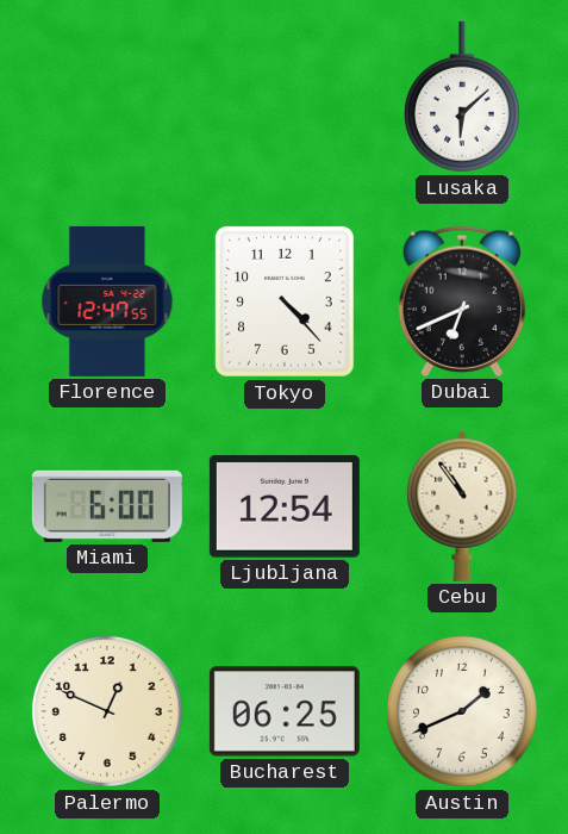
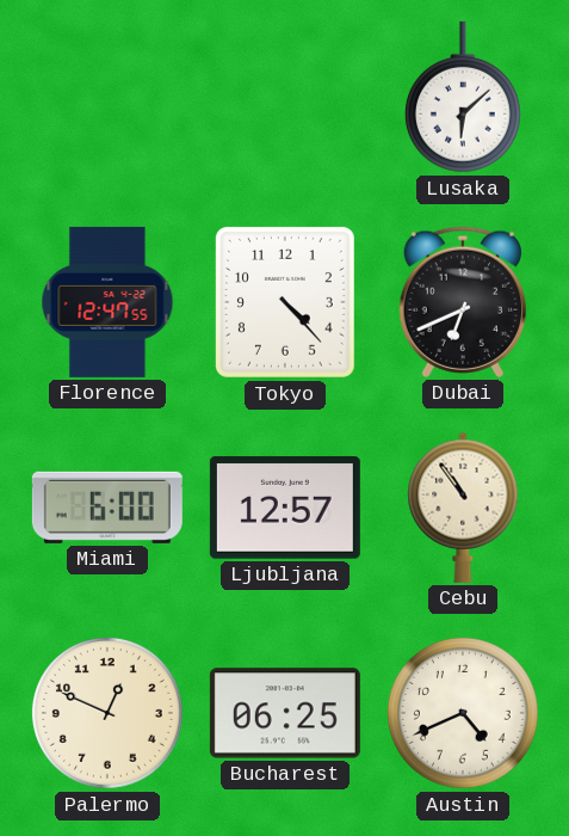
Ljubljana: 12:54 -> 12:57 (285, 508)
Austin: 1:41 -> 4:41 (463, 713)
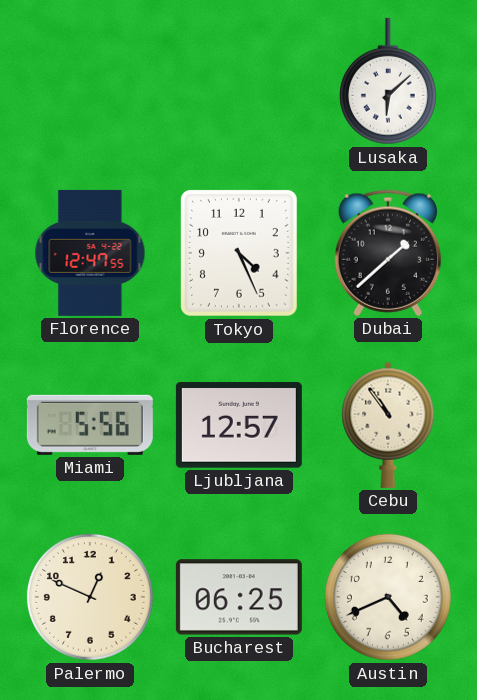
Tokyo: 4:23 -> 4:26 (239, 253)
Dubai: 6:41 -> 1:38 (388, 253)
Miami: 6:00 -> 5:56 (90, 425)
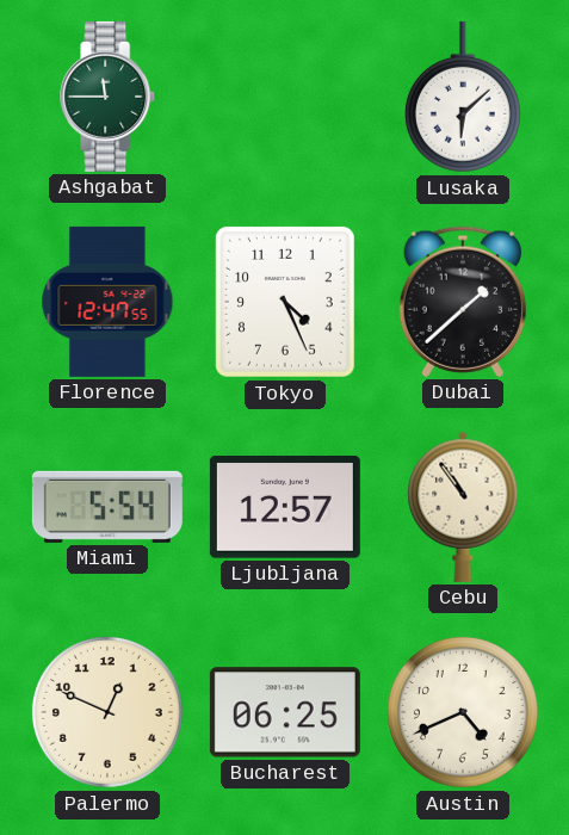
Ashgabat: none -> 11:45 (109, 97)
Miami: 5:56 -> 5:54 (107, 507)
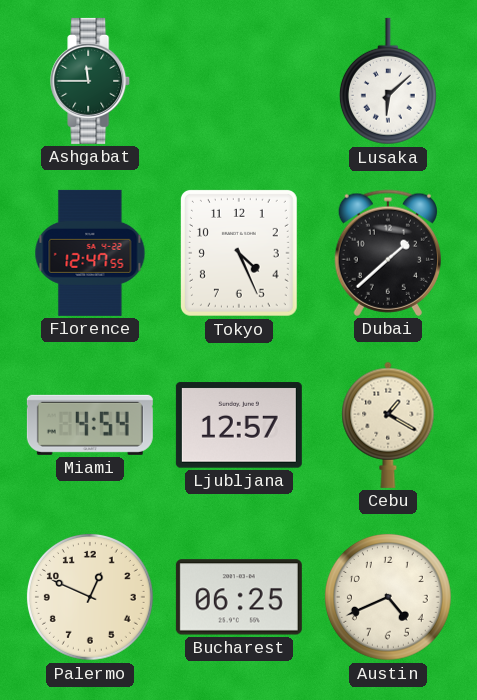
Miami: 5:54 -> 4:54 (90, 425)
Cebu: 10:54 -> 1:20 (388, 425)
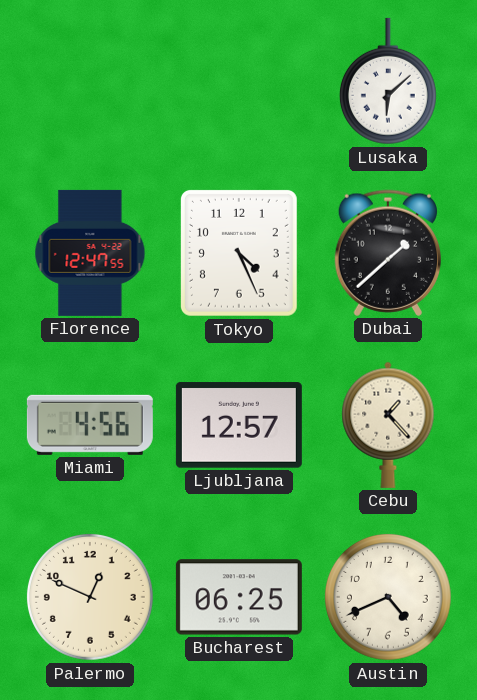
Ashgabat: 11:45 -> none (91, 81)
Miami: 4:54 -> 4:56 (90, 425)
Cebu: 1:20 -> 1:23 (388, 425)
